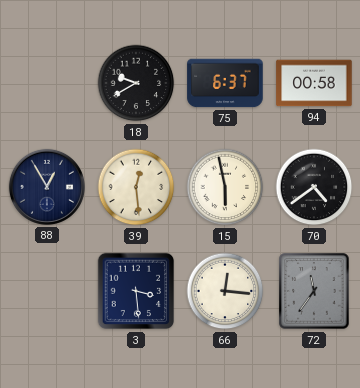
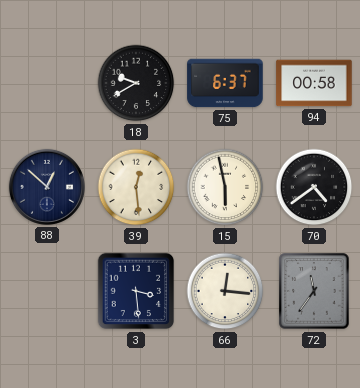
88: 12:55 -> 12:52 (47, 187)
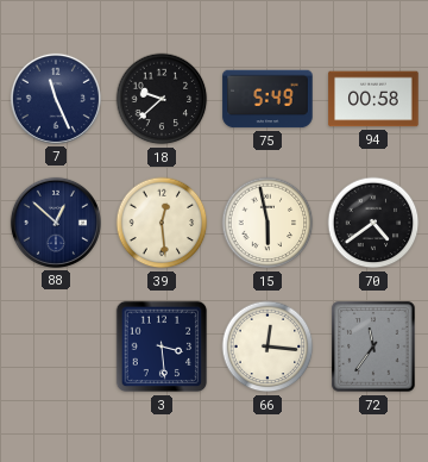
7: none -> 11:26 (56, 99)
18: 9:40 -> 9:38 (162, 99)
75: 6:37 -> 5:49 (267, 99)
